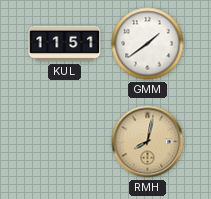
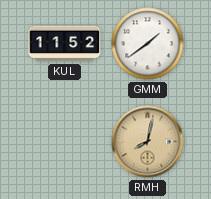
KUL: 11:51 -> 11:52 (65, 44)
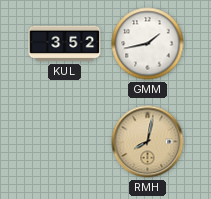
KUL: 11:52 -> 3:52 (65, 44)
GMM: 1:39 -> 1:43 (148, 44)
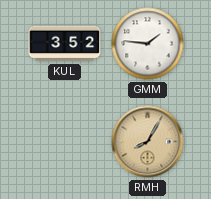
GMM: 1:43 -> 1:46 (148, 44)
RMH: 8:02 -> 8:05 (148, 142)
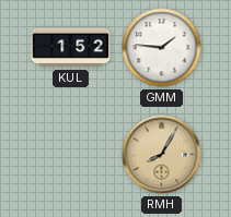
KUL: 3:52 -> 1:52 (71, 48)
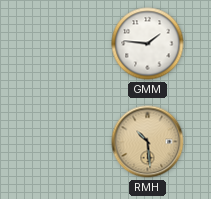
KUL: 1:52 -> none (71, 48)
RMH: 8:05 -> 10:29 (148, 142)
